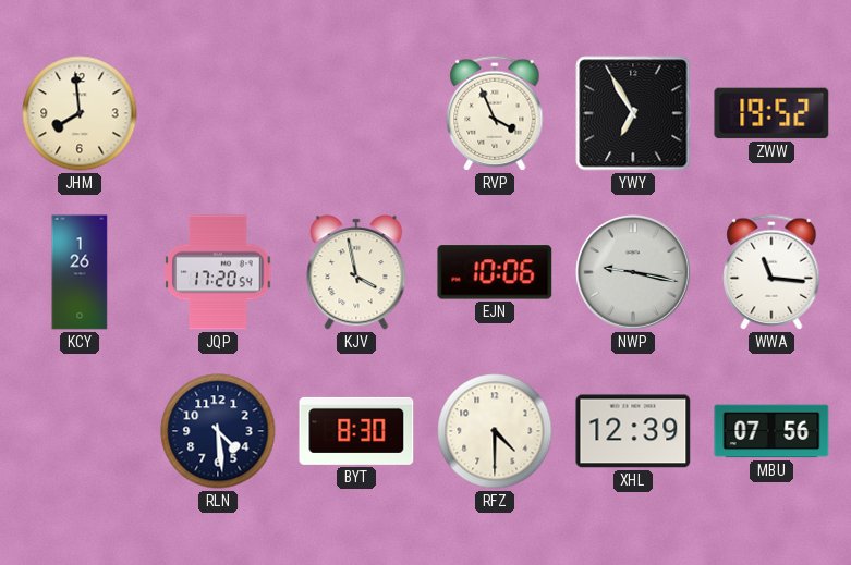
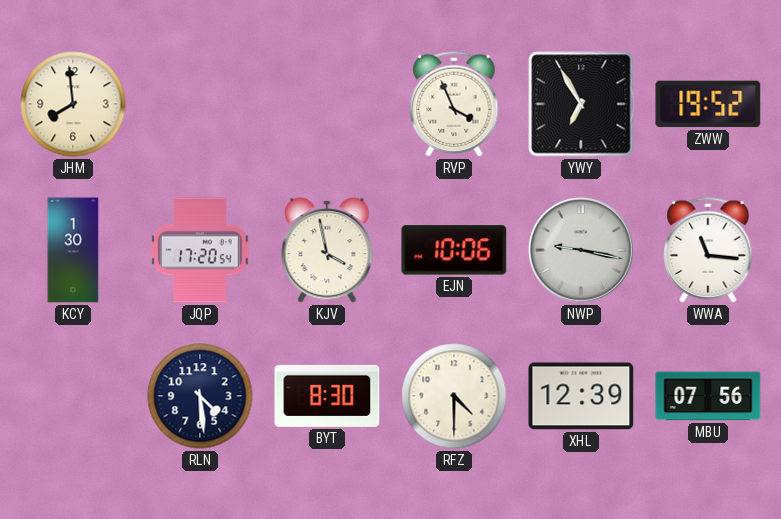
KCY: 1:26 -> 1:30 (73, 250)
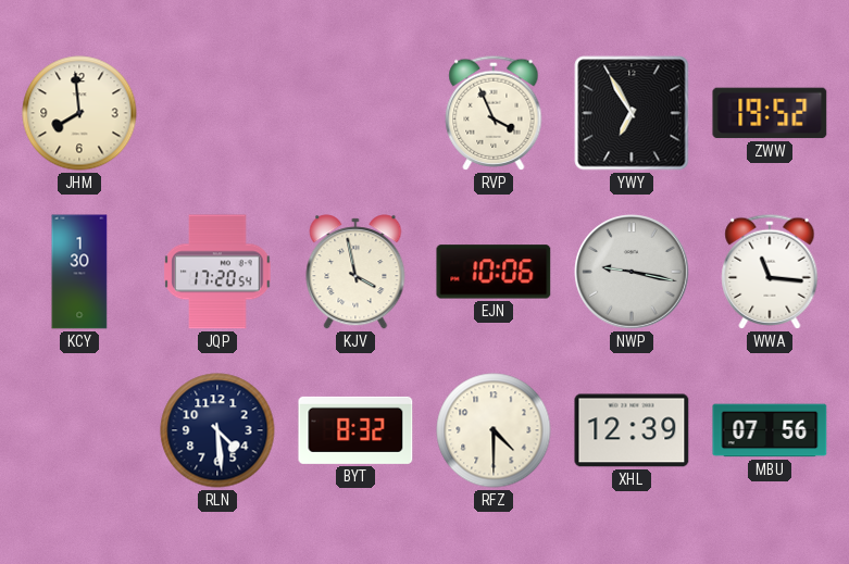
BYT: 8:30 -> 8:32 (355, 430)
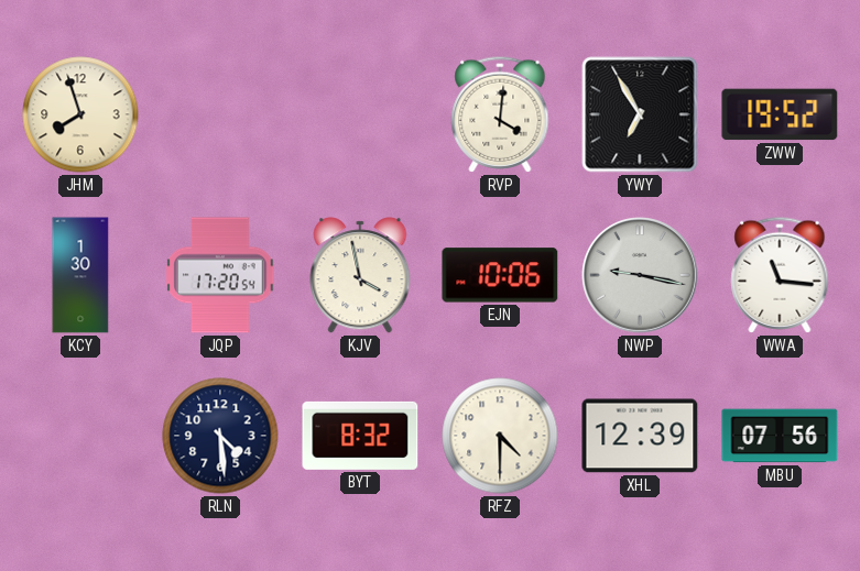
JHM: 7:59 -> 7:57 (80, 114)
RVP: 3:56 -> 4:01 (500, 114)
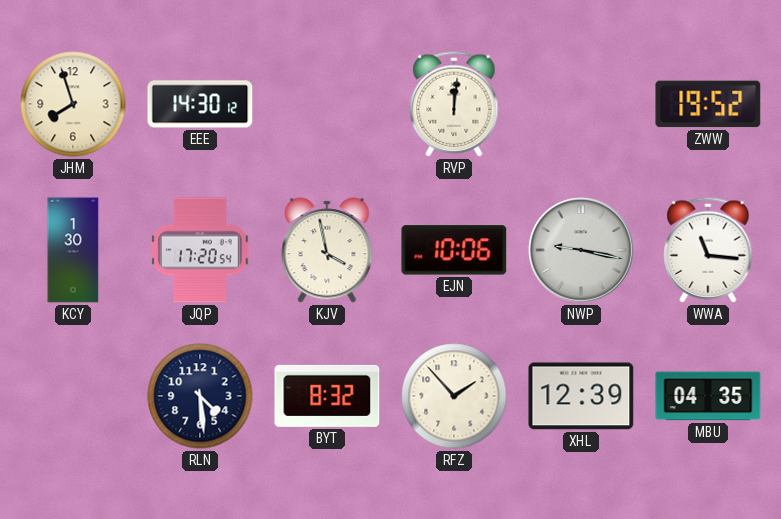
EEE: none -> 14:30 (200, 104)
RVP: 4:01 -> 12:01 (454, 104)
YWY: 6:55 -> none (640, 114)
RFZ: 4:30 -> 1:53 (454, 396)
MBU: 07:56 -> 04:35 (708, 396)
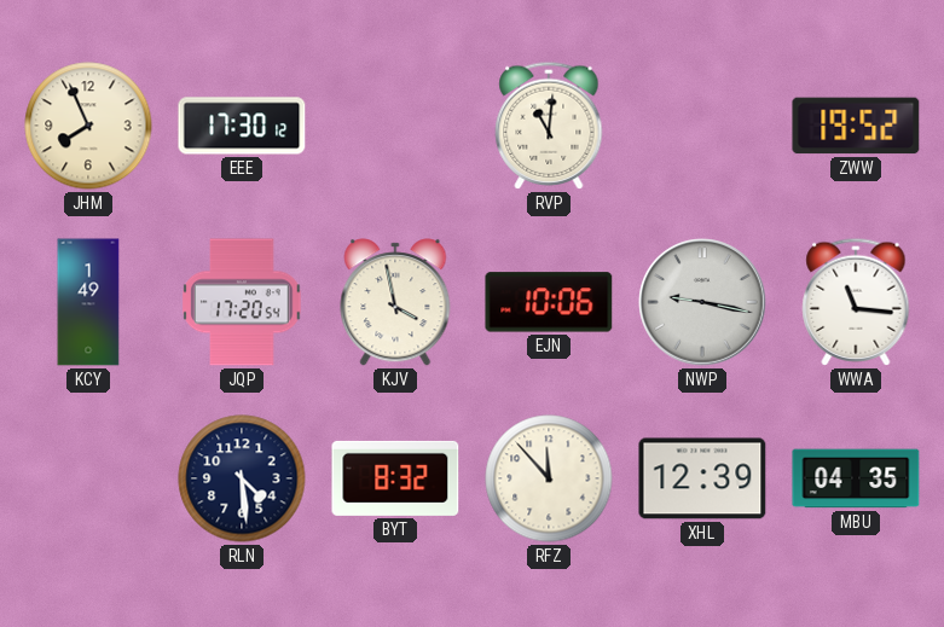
JHM: 7:57 -> 7:56 (88, 126)
EEE: 14:30 -> 17:30 (242, 126)
RVP: 12:01 -> 11:01 (549, 126)
KCY: 1:30 -> 1:49 (88, 302)
RFZ: 1:53 -> 11:53 (549, 478)
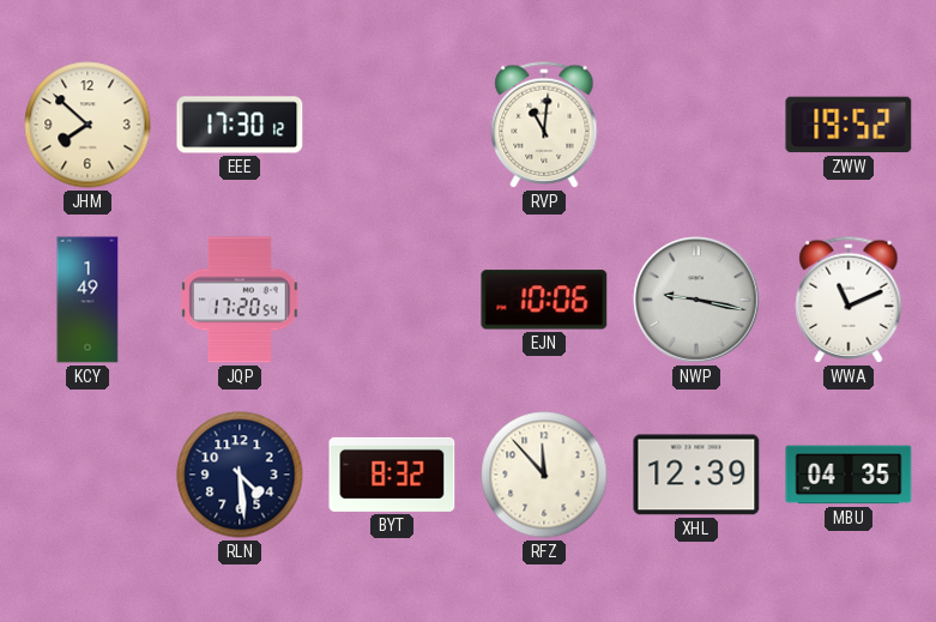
JHM: 7:56 -> 7:52 (87, 125)
KJV: 3:58 -> none (395, 302)
WWA: 11:16 -> 11:11 (849, 300)
